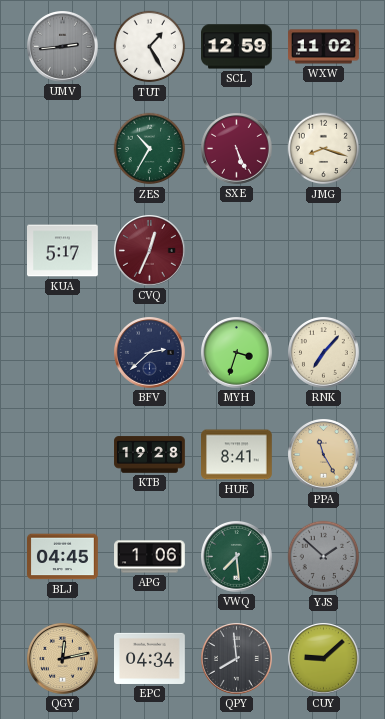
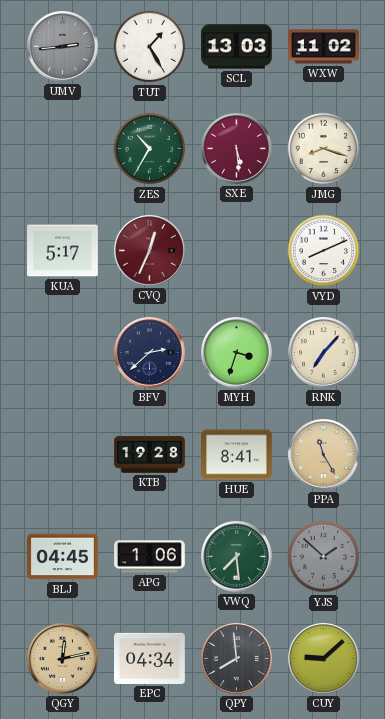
SCL: 12:59 -> 13:03 (237, 47)
SXE: 5:26 -> 5:29 (237, 149)
VYD: none -> 8:11 (324, 251)
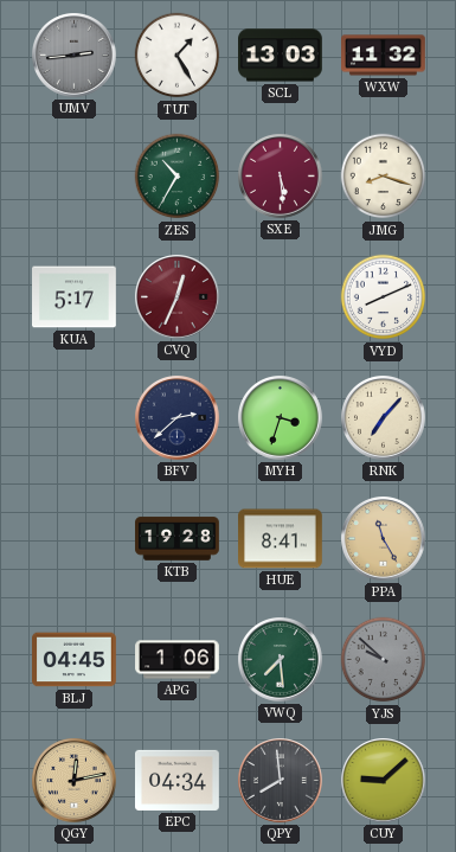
WXW: 11:02 -> 11:32 (384, 56)
YJS: 1:52 -> 9:52 (384, 660)
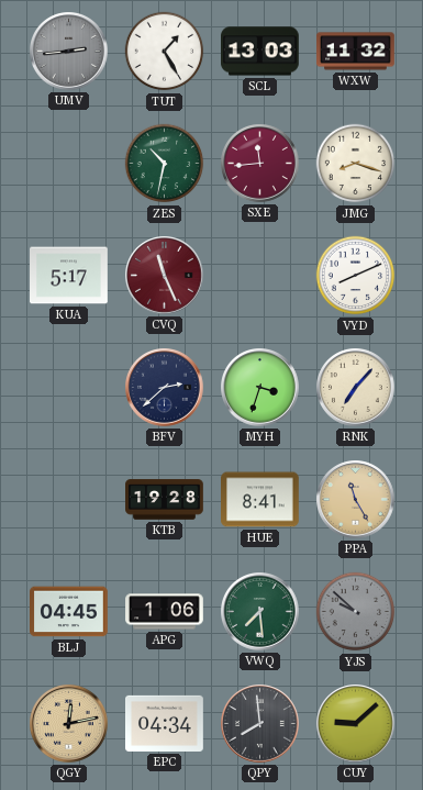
ZES: 10:35 -> 10:32 (165, 164)
SXE: 5:29 -> 11:44 (260, 164)
CVQ: 12:34 -> 11:26 (165, 276)
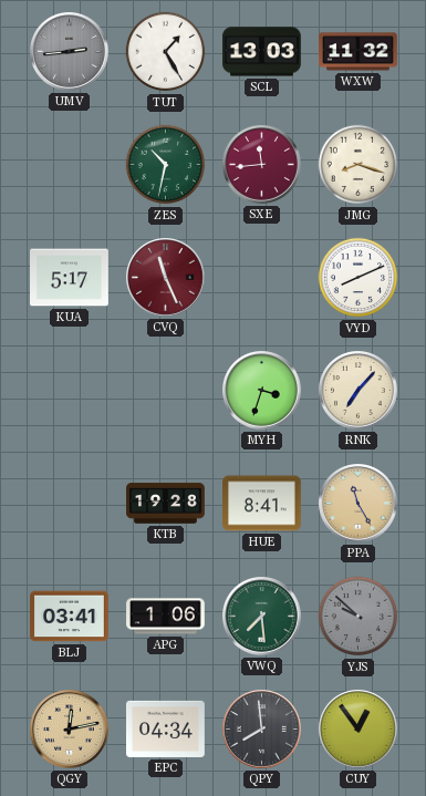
BFV: 2:38 -> none (165, 388)
BLJ: 04:45 -> 03:41 (70, 617)
CUY: 9:08 -> 12:54 (359, 730)
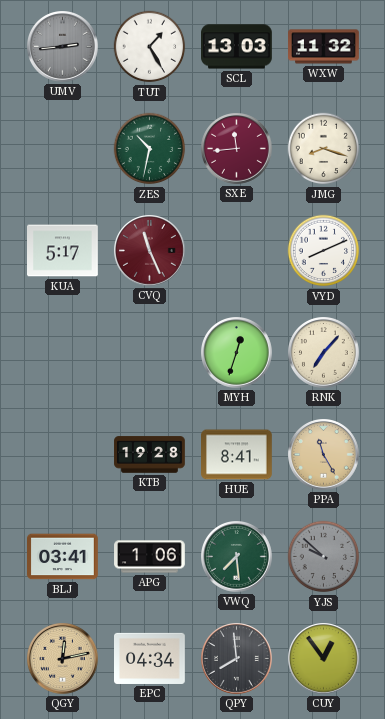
MYH: 3:33 -> 12:33 (237, 353)
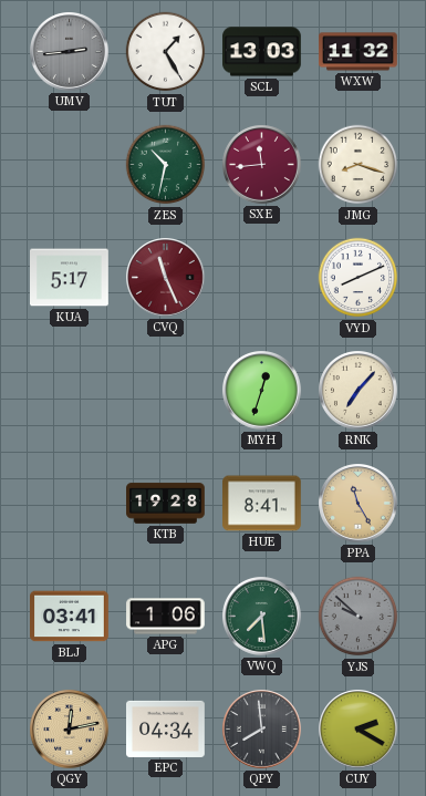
CUY: 12:54 -> 2:20 (359, 730)
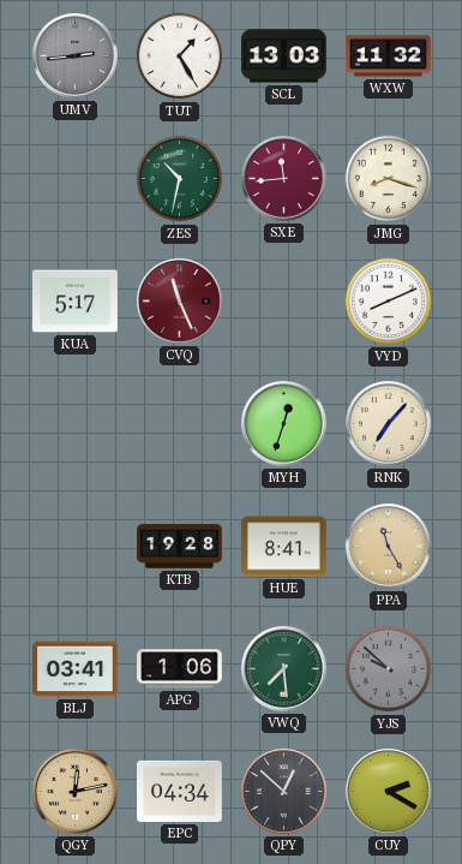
QPY: 7:59 -> 12:52 (284, 792)
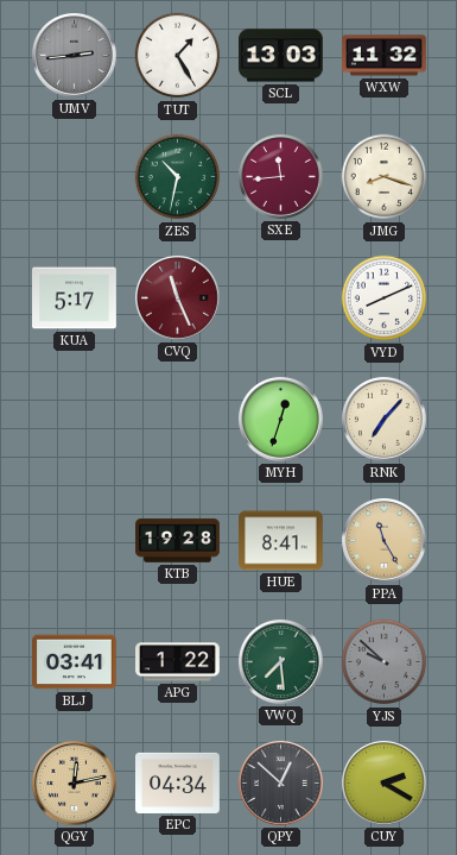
APG: 1:06 -> 1:22 (178, 662)
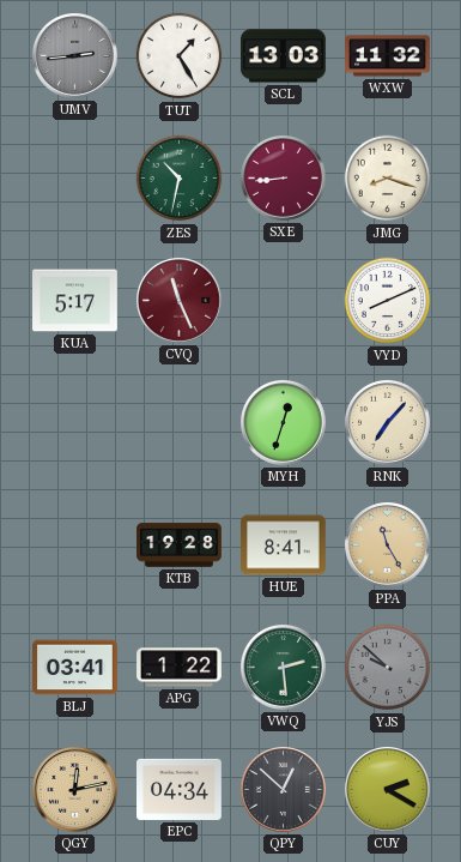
SXE: 11:44 -> 8:44 (284, 179)
VWQ: 7:29 -> 2:29 (284, 668)
